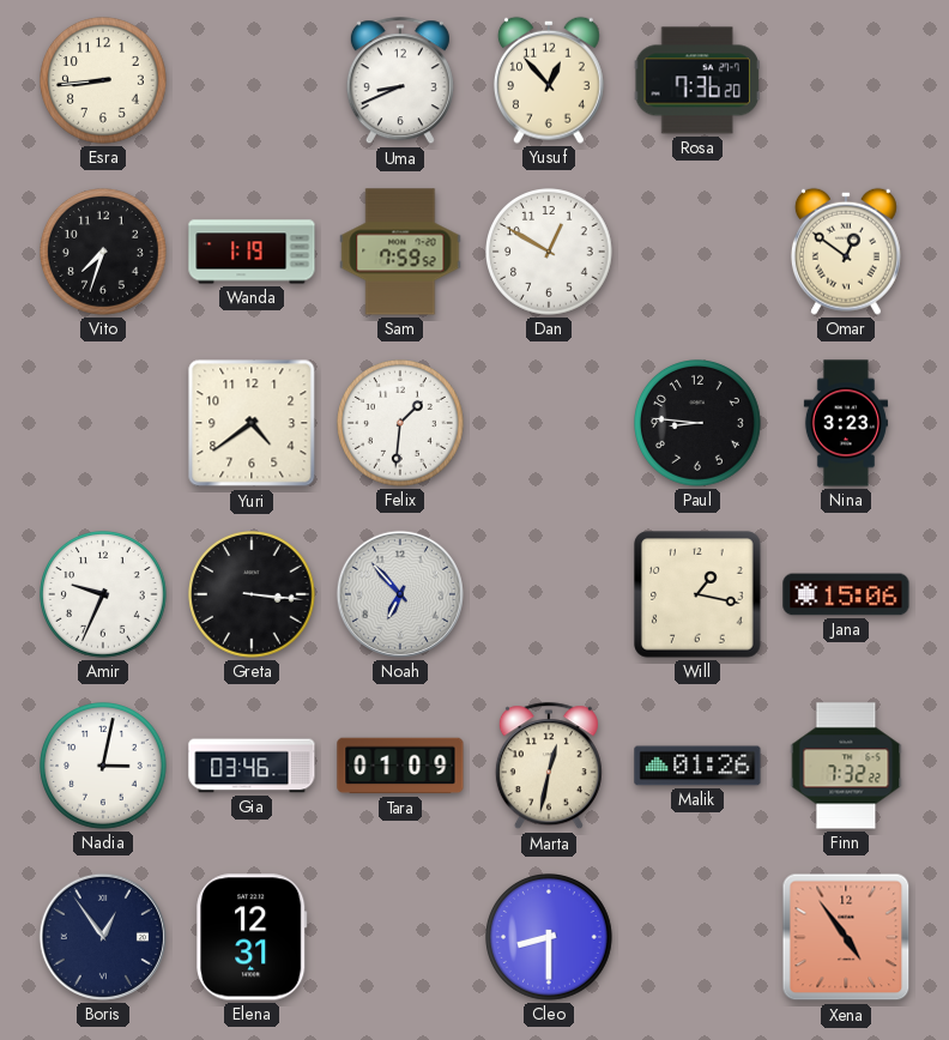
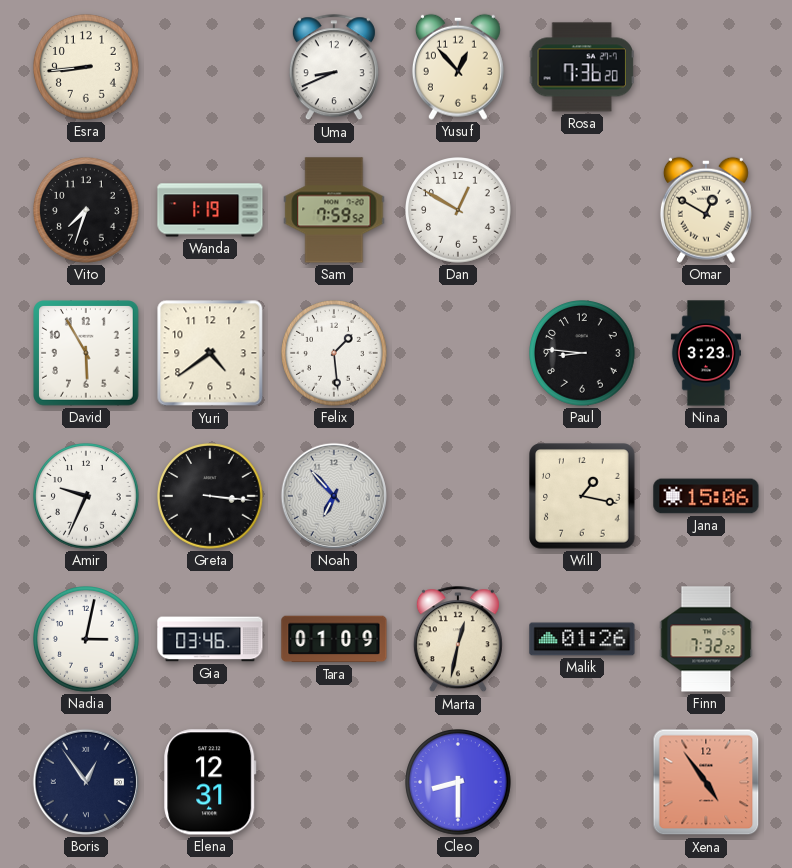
Omar: 12:51 -> 12:50 (706, 210)
David: none -> 5:55 (86, 353)
Felix: 1:31 -> 1:29 (335, 354)
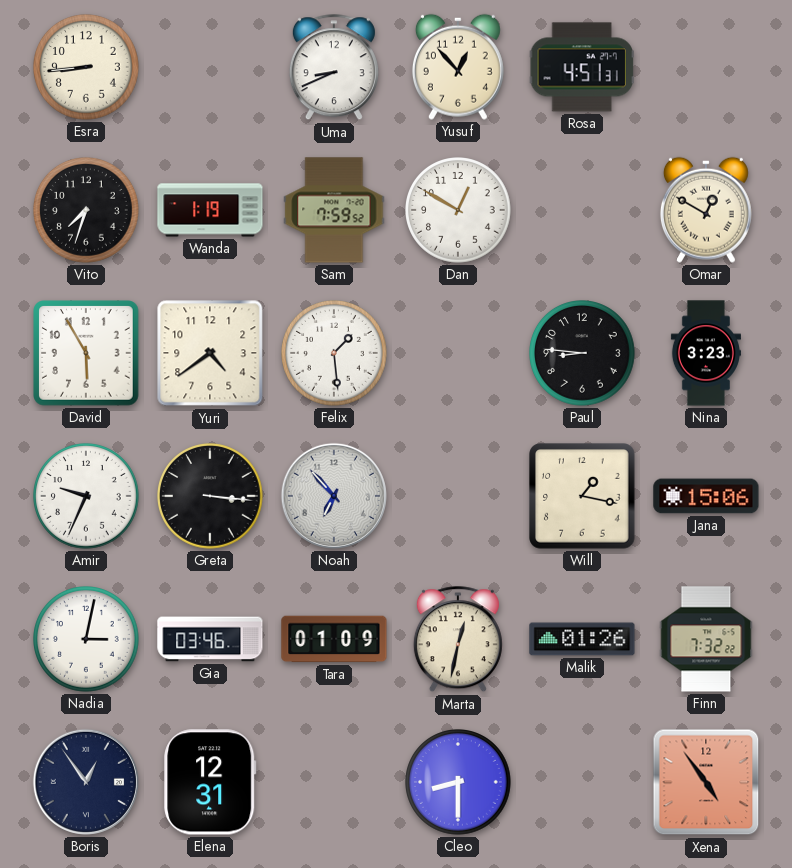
Rosa: 7:36 -> 4:51 (582, 67)
